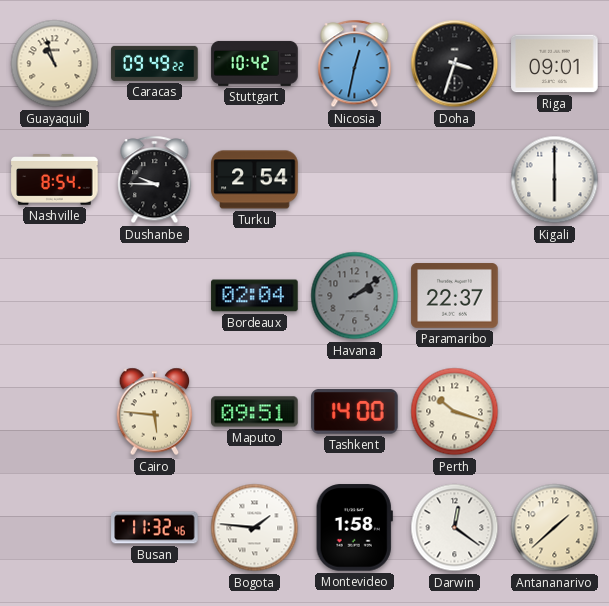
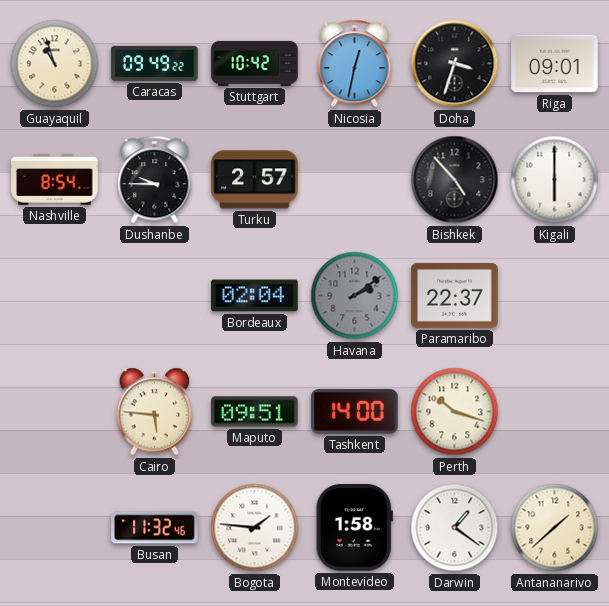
Turku: 2:54 -> 2:57 (255, 180)
Bishkek: none -> 4:53 (455, 180)
Darwin: 12:21 -> 1:21 (455, 528)
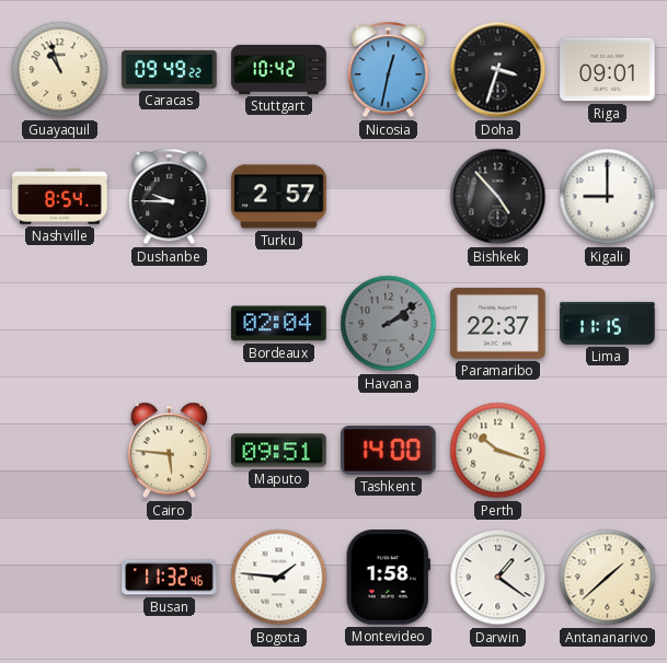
Kigali: 6:00 -> 9:00 (608, 197)
Lima: none -> 11:15 (608, 323)
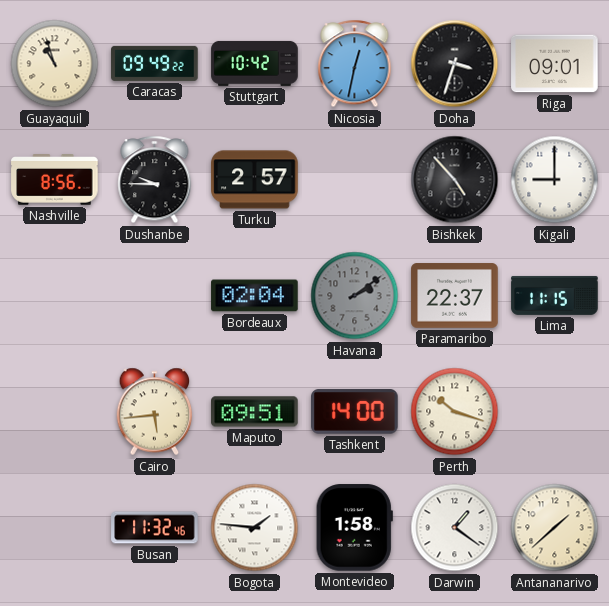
Nashville: 8:54 -> 8:56 (55, 180)
Cairo: 5:46 -> 5:44 (155, 412)
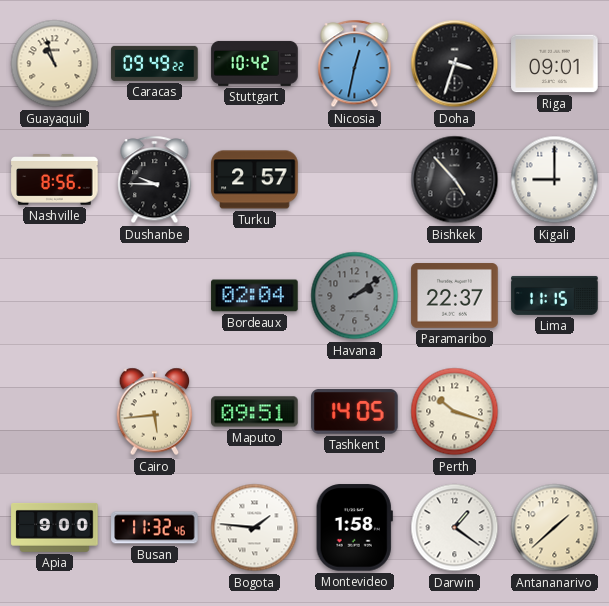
Tashkent: 14:00 -> 14:05 (355, 412)
Apia: none -> 9:00 (55, 527)
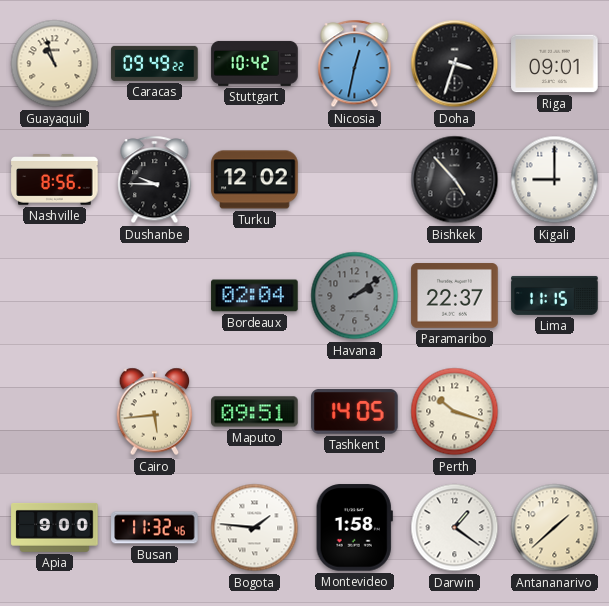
Turku: 2:57 -> 12:02 (255, 180)
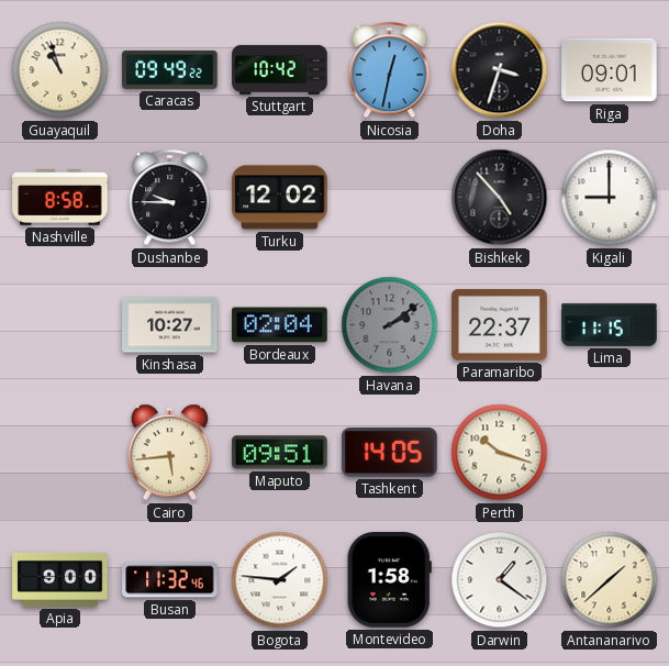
Nashville: 8:56 -> 8:58 (60, 198)
Kinshasa: none -> 10:27 (170, 325)
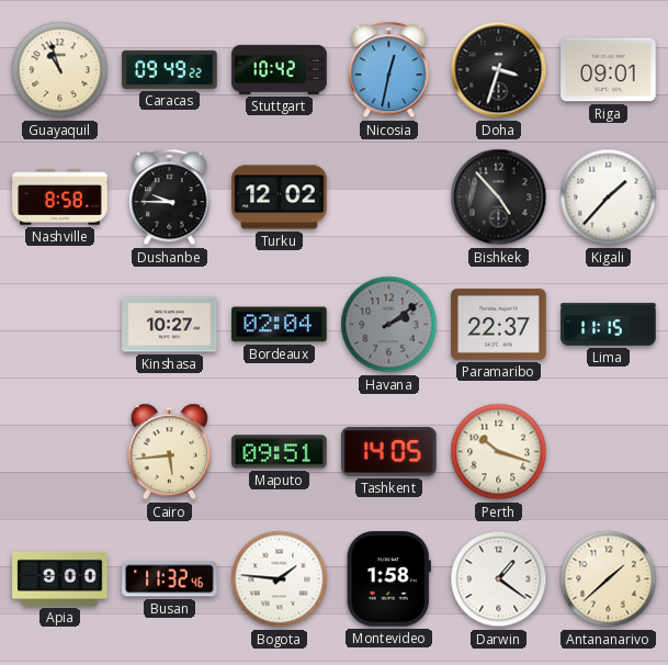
Kigali: 9:00 -> 1:37 (609, 198)
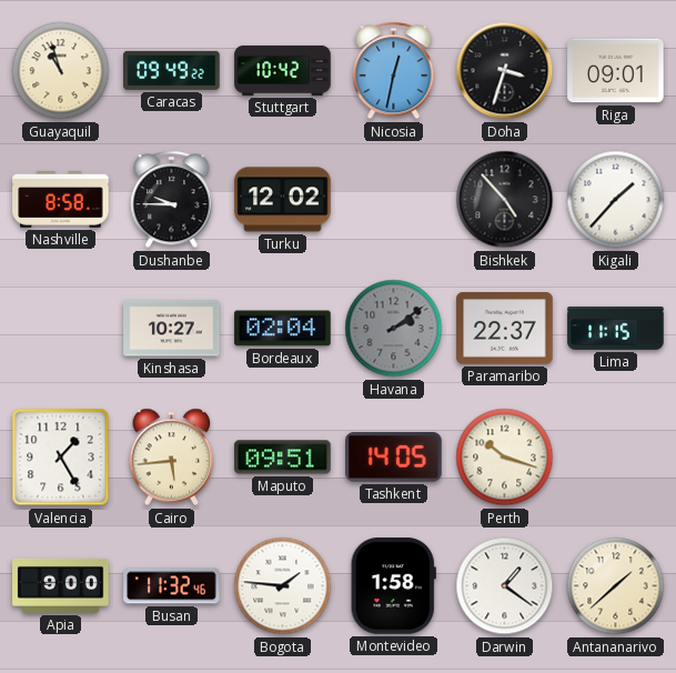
Valencia: none -> 1:25 (61, 458)
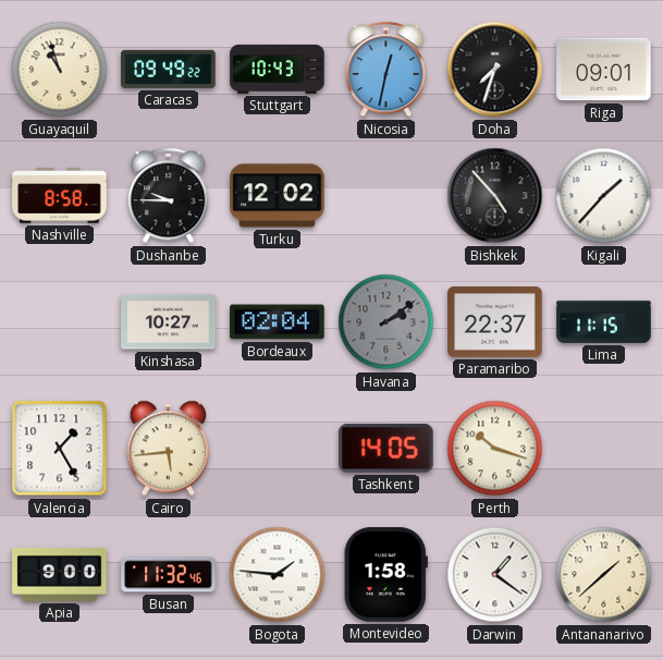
Stuttgart: 10:42 -> 10:43 (278, 69)
Doha: 3:33 -> 7:33 (495, 70)
Maputo: 09:51 -> none (283, 458)
